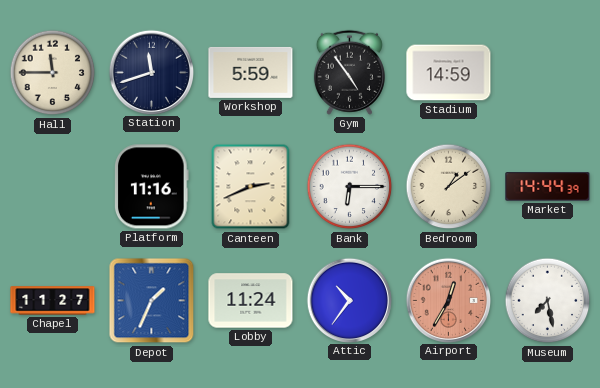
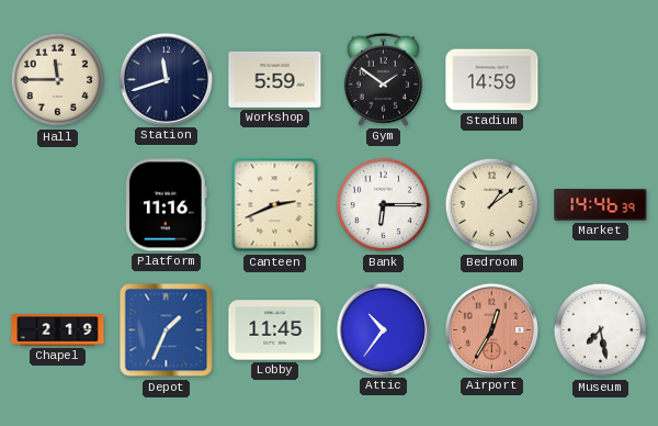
Gym: 4:54 -> 1:51 (383, 79)
Market: 14:44 -> 14:46 (601, 205)
Chapel: 11:27 -> 2:19 (58, 330)
Lobby: 11:24 -> 11:45 (275, 330)
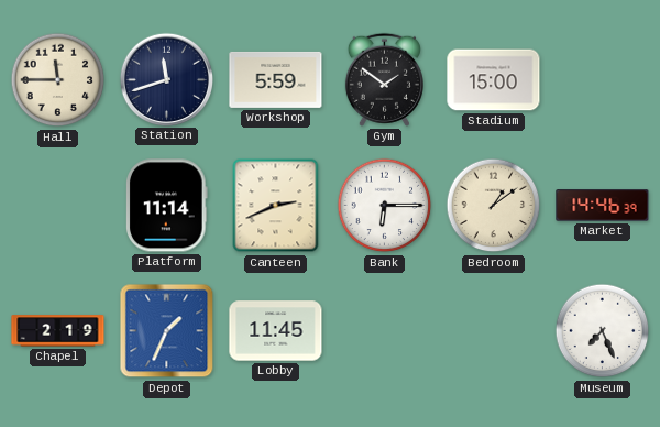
Stadium: 14:59 -> 15:00 (494, 80)
Platform: 11:16 -> 11:14 (166, 206)
Attic: 10:36 -> none (383, 329)
Airport: 12:35 -> none (491, 329)
Museum: 7:28 -> 7:26 (603, 331)
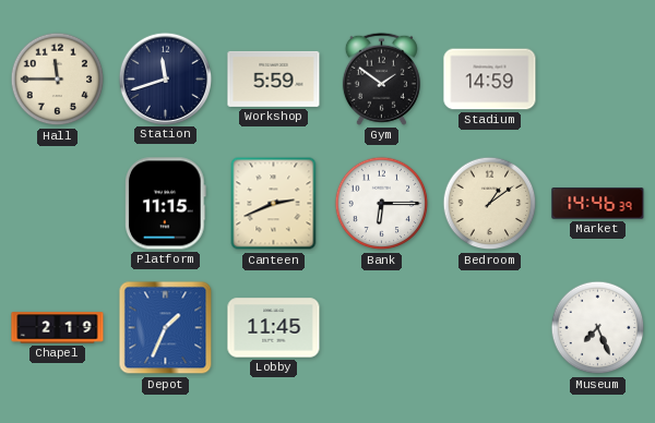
Stadium: 15:00 -> 14:59 (490, 80)
Platform: 11:14 -> 11:15 (165, 204)
